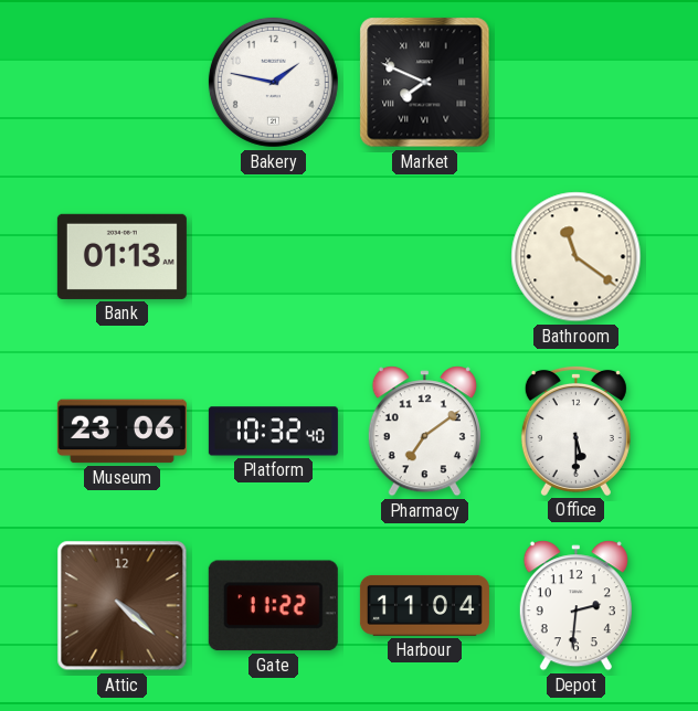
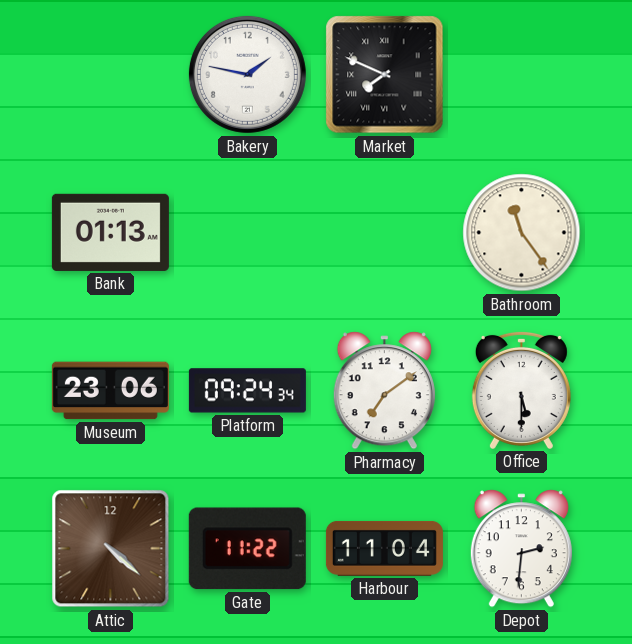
Bathroom: 11:21 -> 11:24 (522, 233)
Platform: 10:32 -> 09:24 (247, 391)
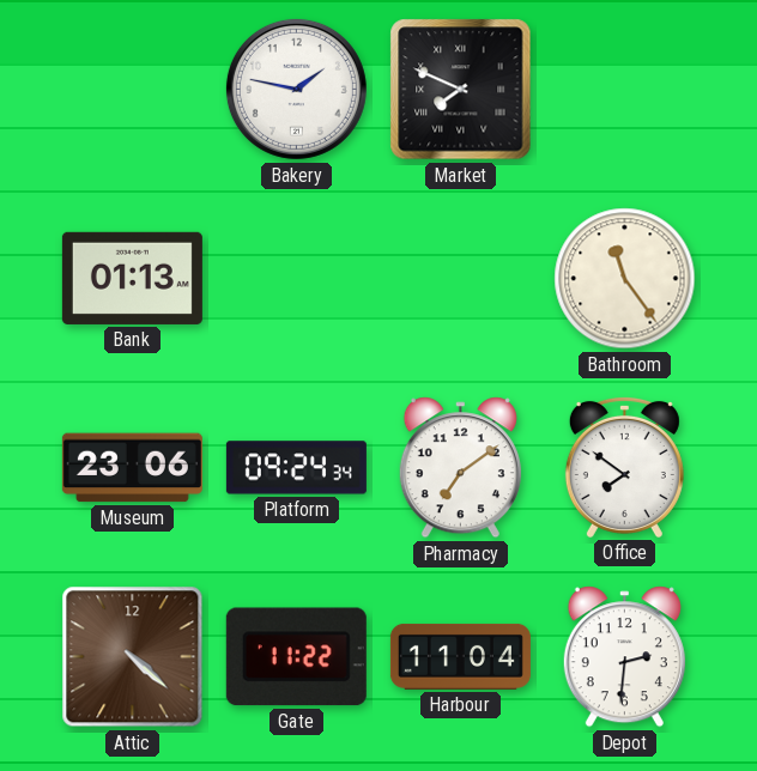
Office: 5:30 -> 7:51 (624, 467)
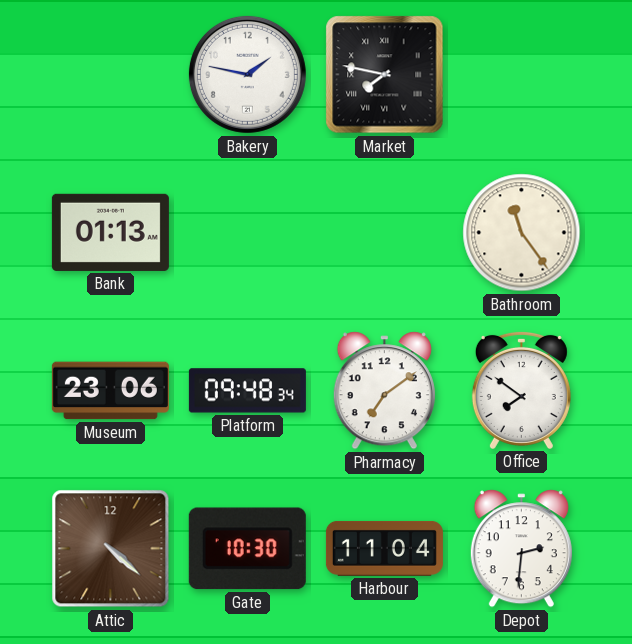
Market: 7:49 -> 7:47 (385, 75)
Platform: 09:24 -> 09:48 (247, 391)
Gate: 11:22 -> 10:30 (247, 549)
